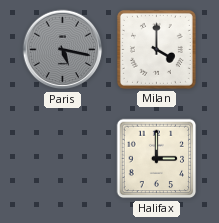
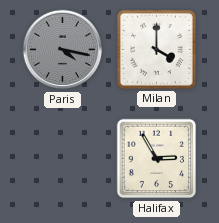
Paris: 5:17 -> 4:17 (63, 50)
Halifax: 3:00 -> 2:55 (157, 159)
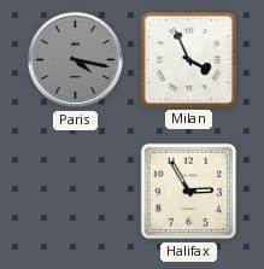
Milan: 4:00 -> 3:56 (188, 59)
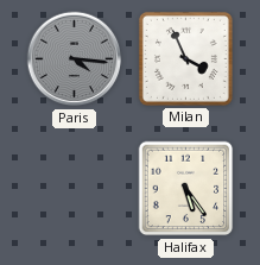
Paris: 4:17 -> 4:16 (75, 59)
Halifax: 2:55 -> 5:24 (186, 189)
